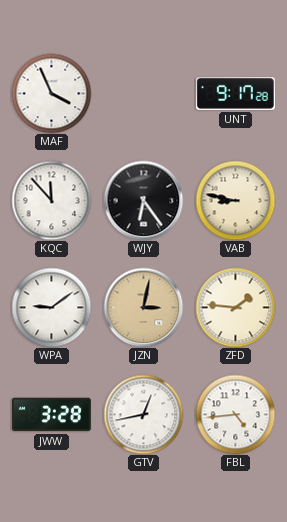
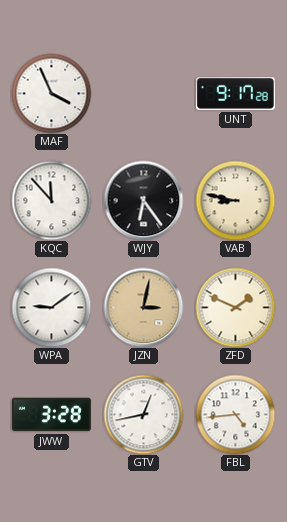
ZFD: 1:46 -> 1:49 (235, 307)
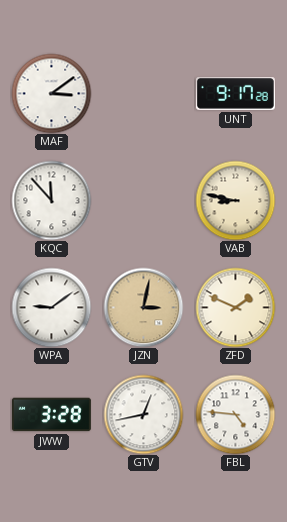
MAF: 3:56 -> 3:09 (51, 93)
WJY: 6:24 -> none (143, 200)
FBL: 4:44 -> 4:46 (235, 414)
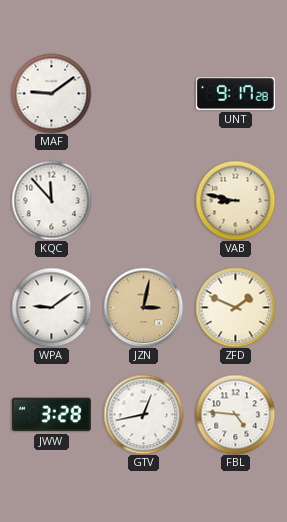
MAF: 3:09 -> 9:09 (51, 93)
